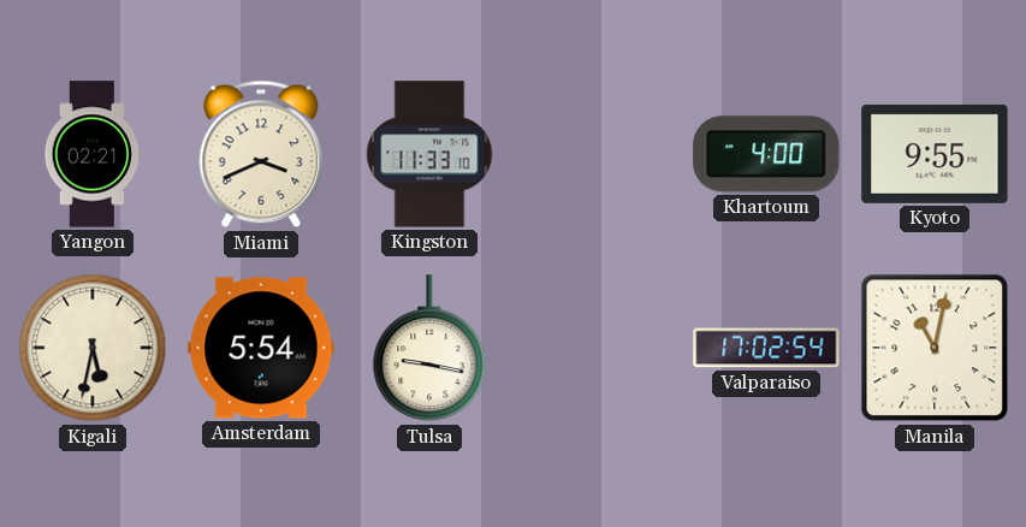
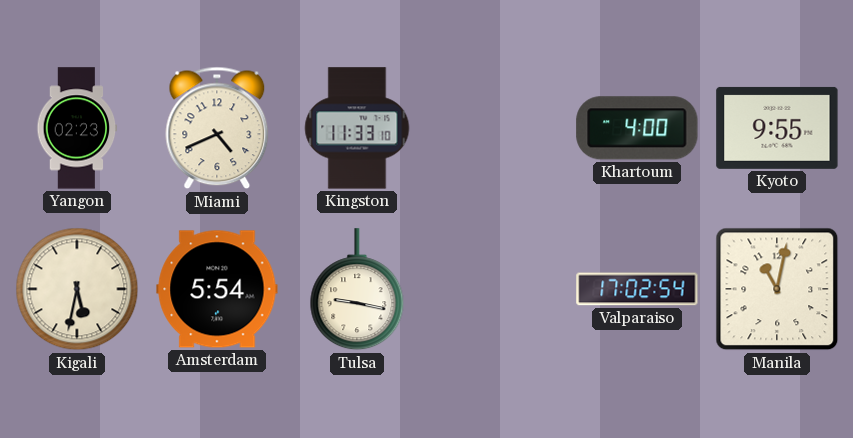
Yangon: 02:21 -> 02:23 (77, 128)
Miami: 3:41 -> 4:41 (217, 128)
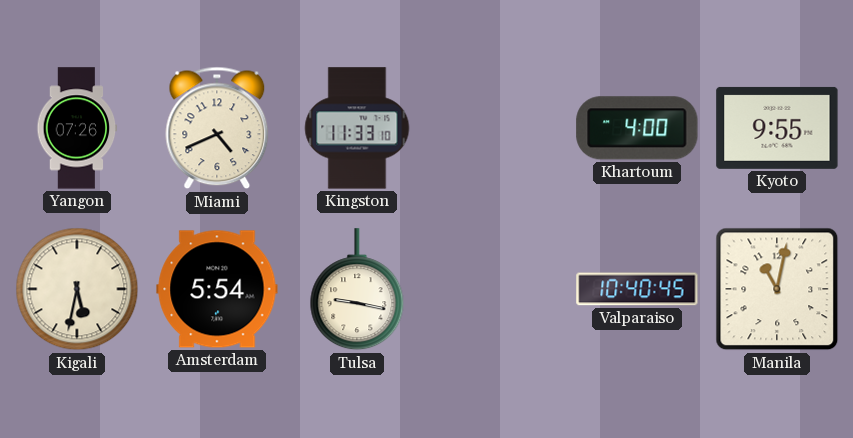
Yangon: 02:23 -> 07:26 (77, 128)
Valparaiso: 17:02 -> 10:40 (637, 289)
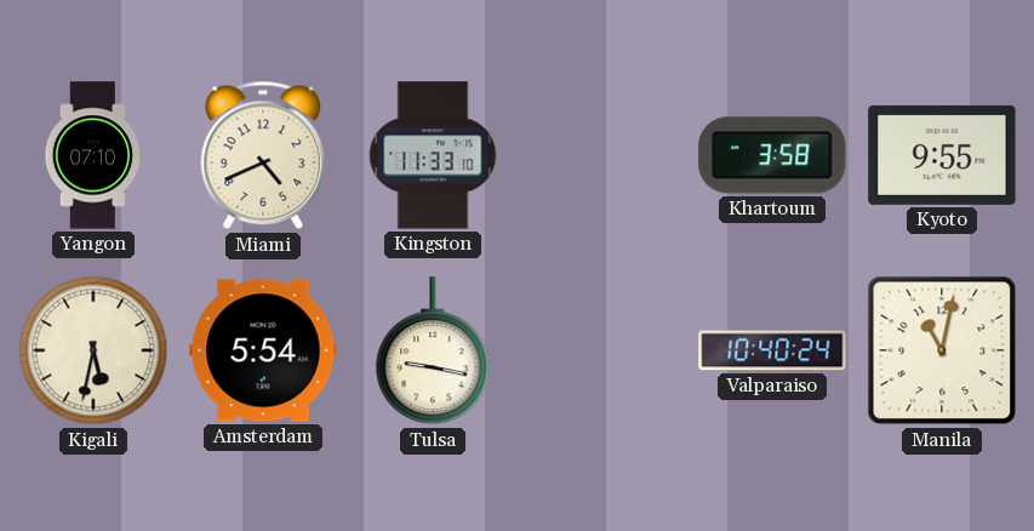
Yangon: 07:26 -> 07:10 (93, 155)
Khartoum: 4:00 -> 3:58 (772, 155)
Valparaiso: 10:40:45 -> 10:40:24 (772, 350)
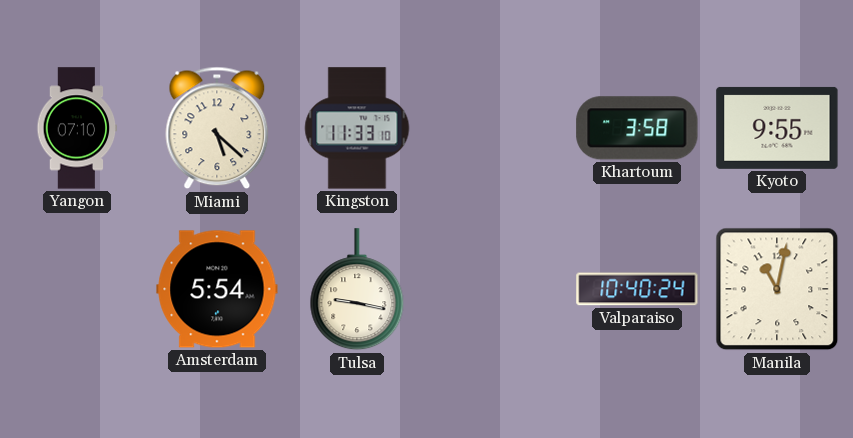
Miami: 4:41 -> 5:22 (217, 128)
Kigali: 5:32 -> none (93, 350)
